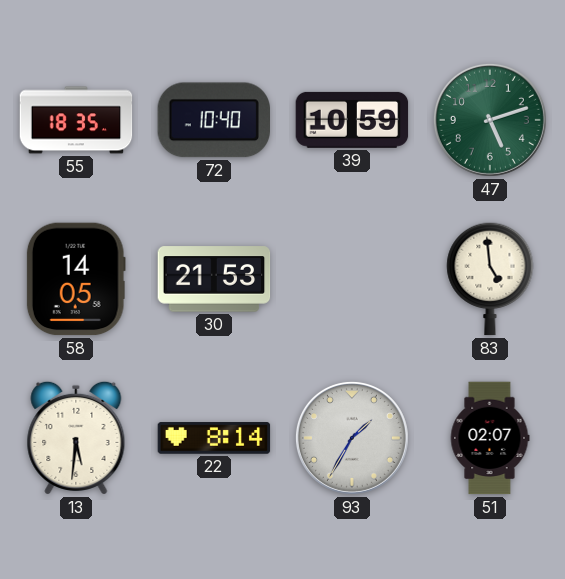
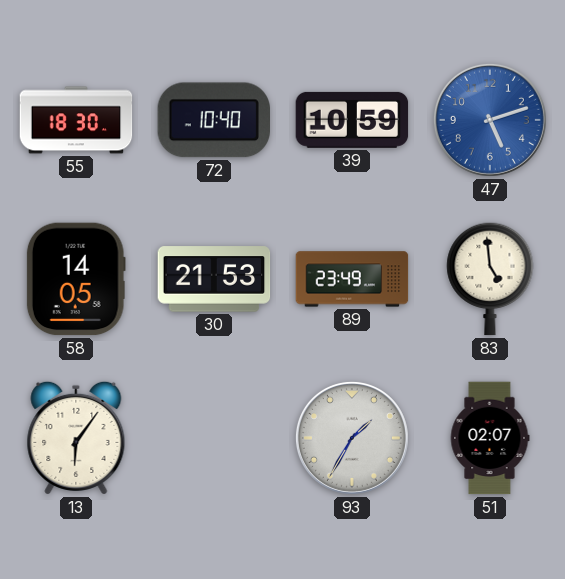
55: 18:35 -> 18:30 (76, 120)
47 dial: green -> blue (490, 120)
89: none -> 23:49 (352, 279)
13: 5:31 -> 6:06 (76, 438)
22: 8:14 -> none (214, 438)
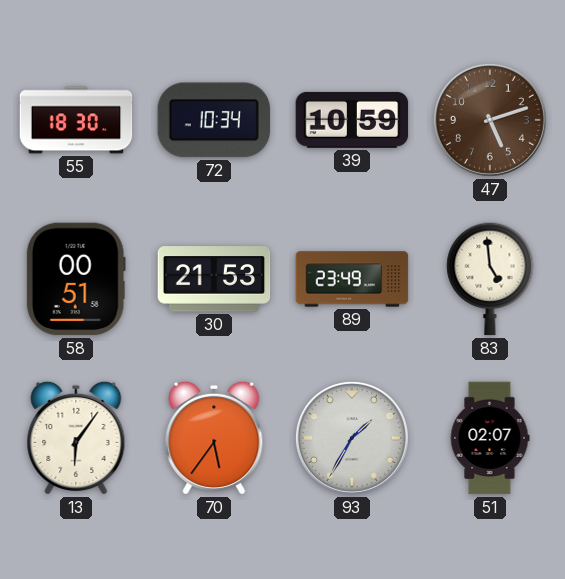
72: 10:40 -> 10:34 (213, 120)
47 dial: blue -> brown (490, 120)
58: 14:05 -> 00:51 (76, 279)
70: none -> 5:36 (214, 438)
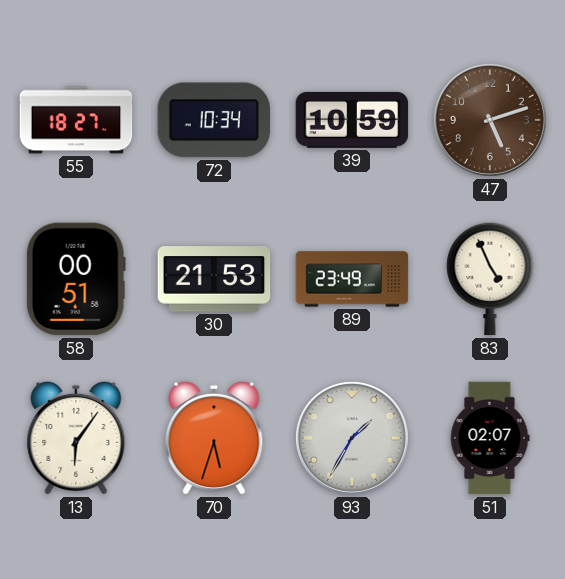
55: 18:30 -> 18:27 (76, 120)
83: 4:59 -> 4:56 (490, 279)
70: 5:36 -> 5:33 (214, 438)
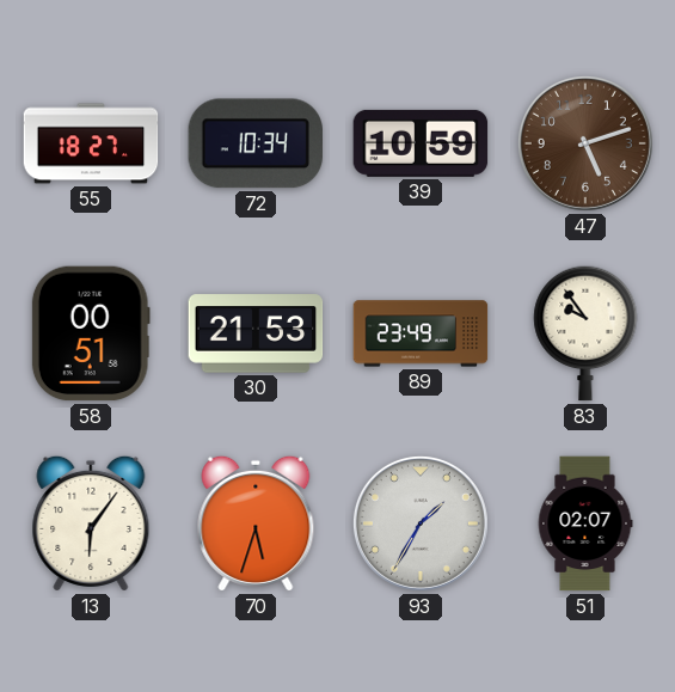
83: 4:56 -> 9:54 (585, 333)
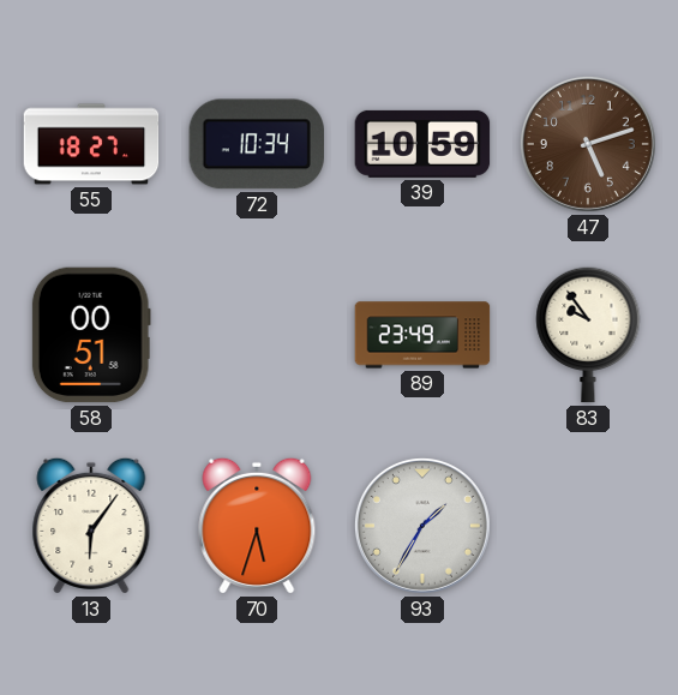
30: 21:53 -> none (256, 333)
51: 02:07 -> none (585, 523)
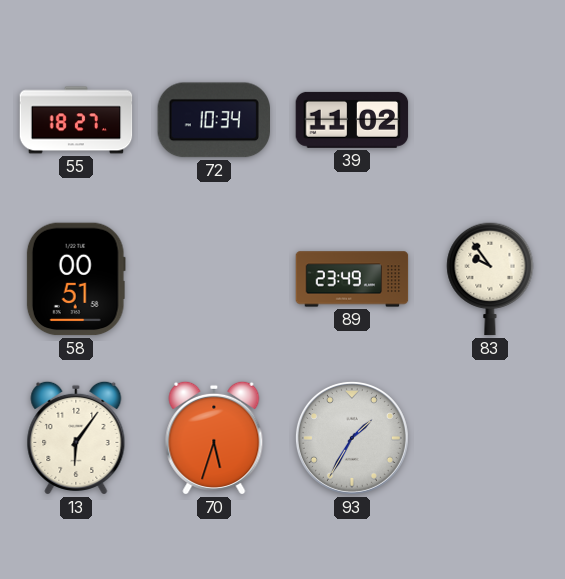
39: 10:59 -> 11:02 (352, 120)
47: 5:12 -> none (588, 144)
